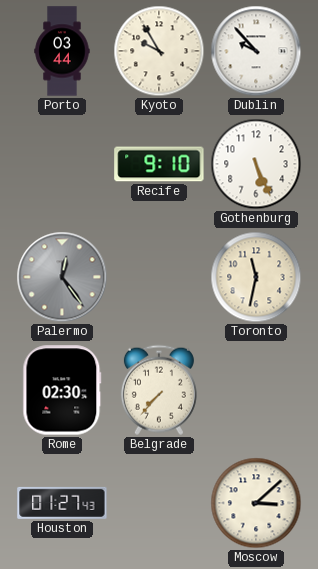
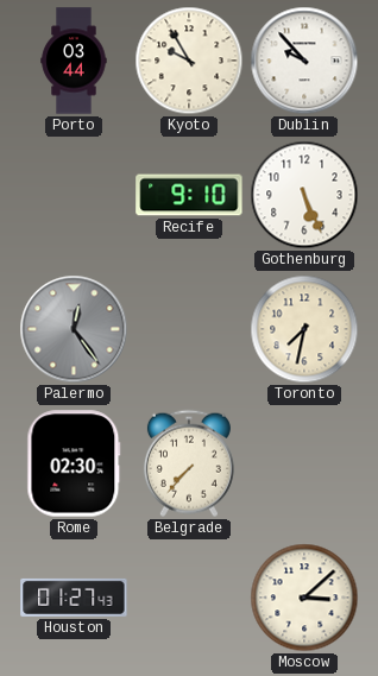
Toronto: 11:32 -> 7:32 (304, 329)
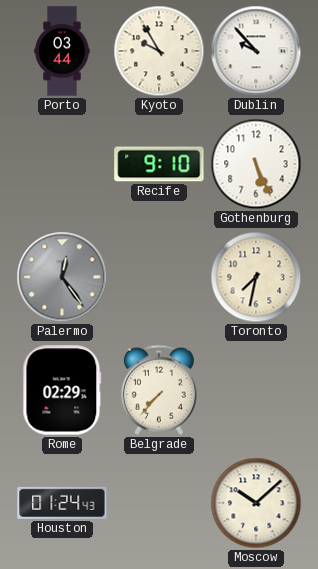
Rome: 02:30 -> 02:29 (62, 390)
Houston: 01:27 -> 01:24 (62, 503)
Moscow: 3:08 -> 10:08 (256, 503)
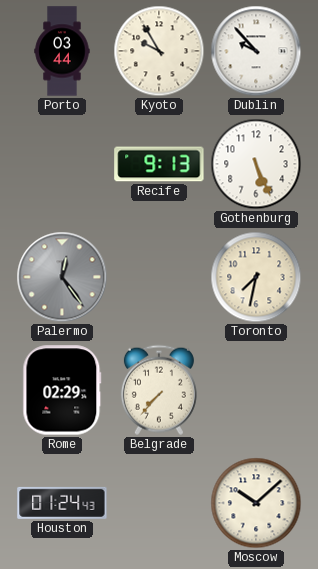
Recife: 9:10 -> 9:13 (159, 164)
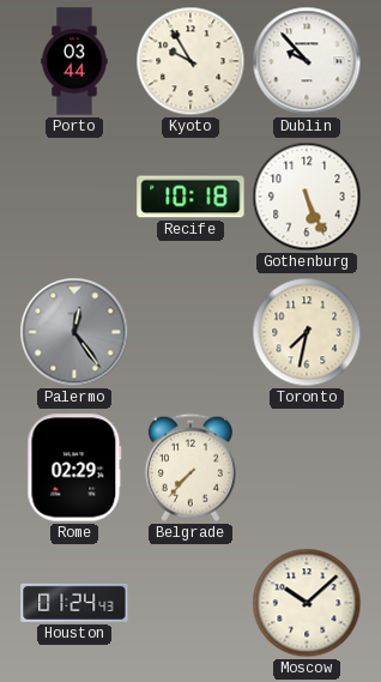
Recife: 9:13 -> 10:18 (190, 197)
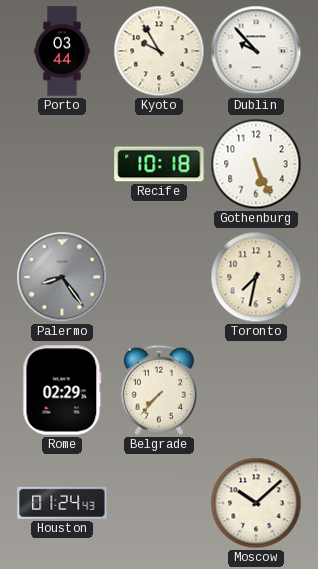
Palermo: 12:24 -> 8:24 (62, 277)
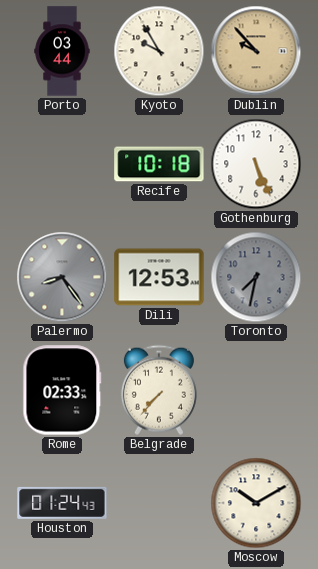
Dublin dial: white -> champagne (256, 51)
Dili: none -> 12:53 (159, 277)
Toronto dial: cream -> grey (256, 277)
Rome: 02:29 -> 02:33 (62, 390)
Moscow: 10:08 -> 10:10 (256, 503)
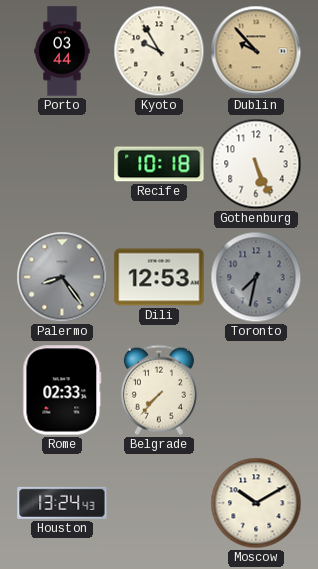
Houston: 01:24 -> 13:24 (62, 503)
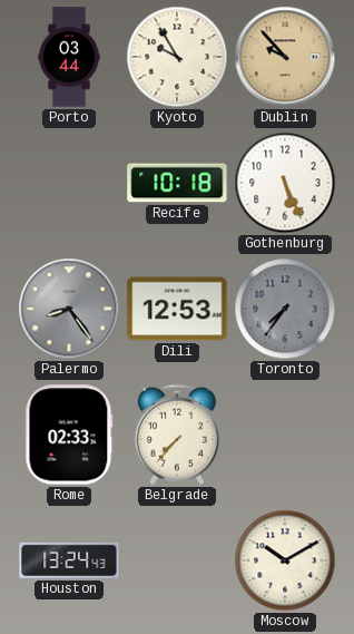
Toronto: 7:32 -> 7:36 (285, 309)
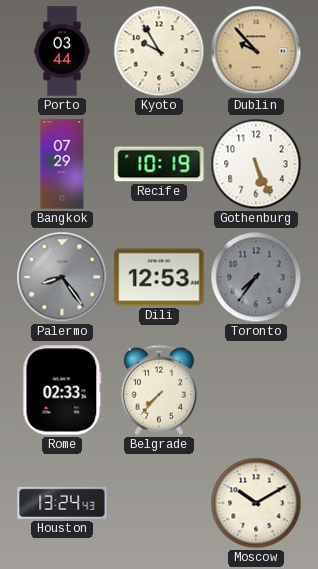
Bangkok: none -> 07:29 (62, 164)
Recife: 10:18 -> 10:19 (159, 164)
